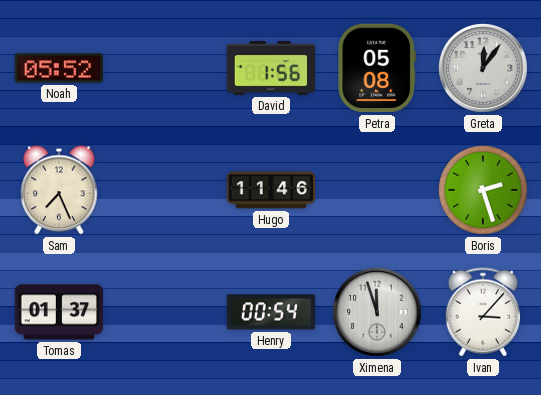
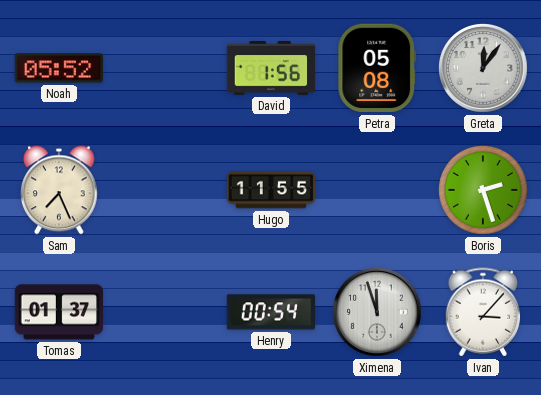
Hugo: 11:46 -> 11:55 (271, 190)
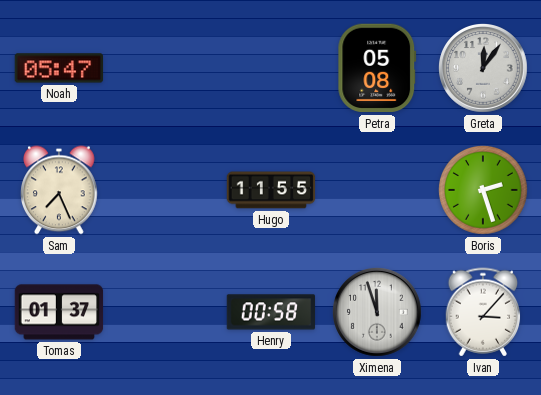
Noah: 05:52 -> 05:47 (59, 68)
David: 1:56 -> none (271, 68)
Henry: 00:54 -> 00:58 (271, 312)
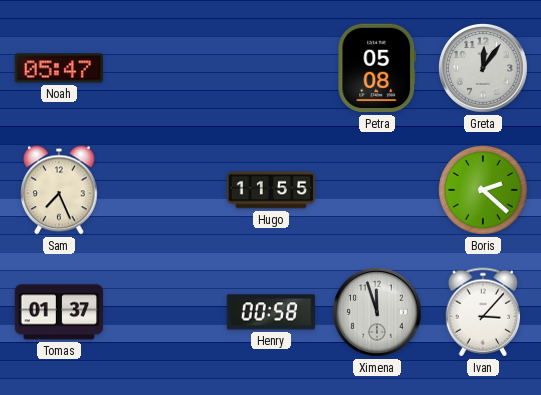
Boris: 2:27 -> 2:22 (484, 191)
